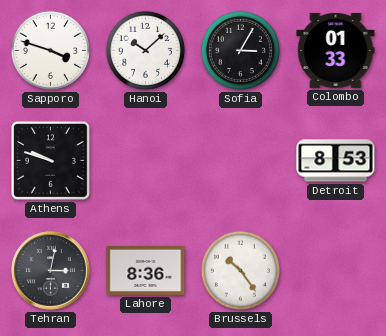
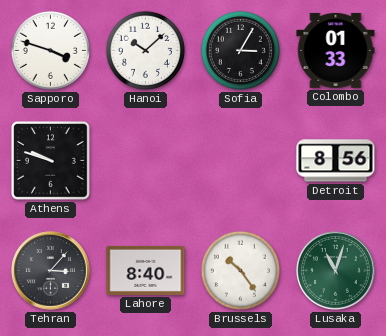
Detroit: 8:53 -> 8:56 (336, 161)
Tehran: 3:02 -> 3:07 (51, 271)
Lahore: 8:36 -> 8:40 (146, 270)
Lusaka: none -> 11:03 (336, 271)
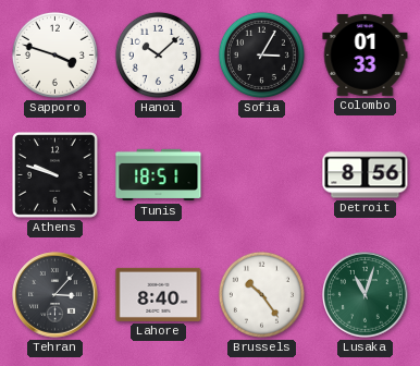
Tunis: none -> 18:51 (159, 175)
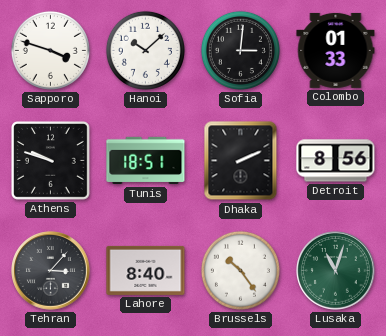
Sofia: 3:05 -> 3:01 (240, 50)
Dhaka: none -> 2:11 (241, 161)
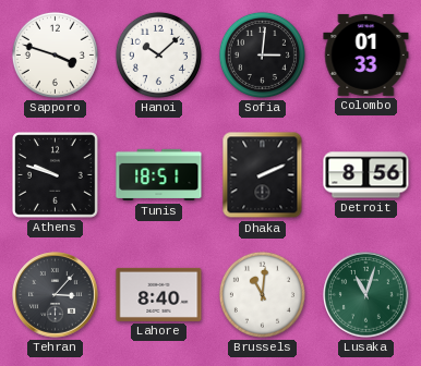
Brussels: 10:24 -> 11:01 (262, 294)
